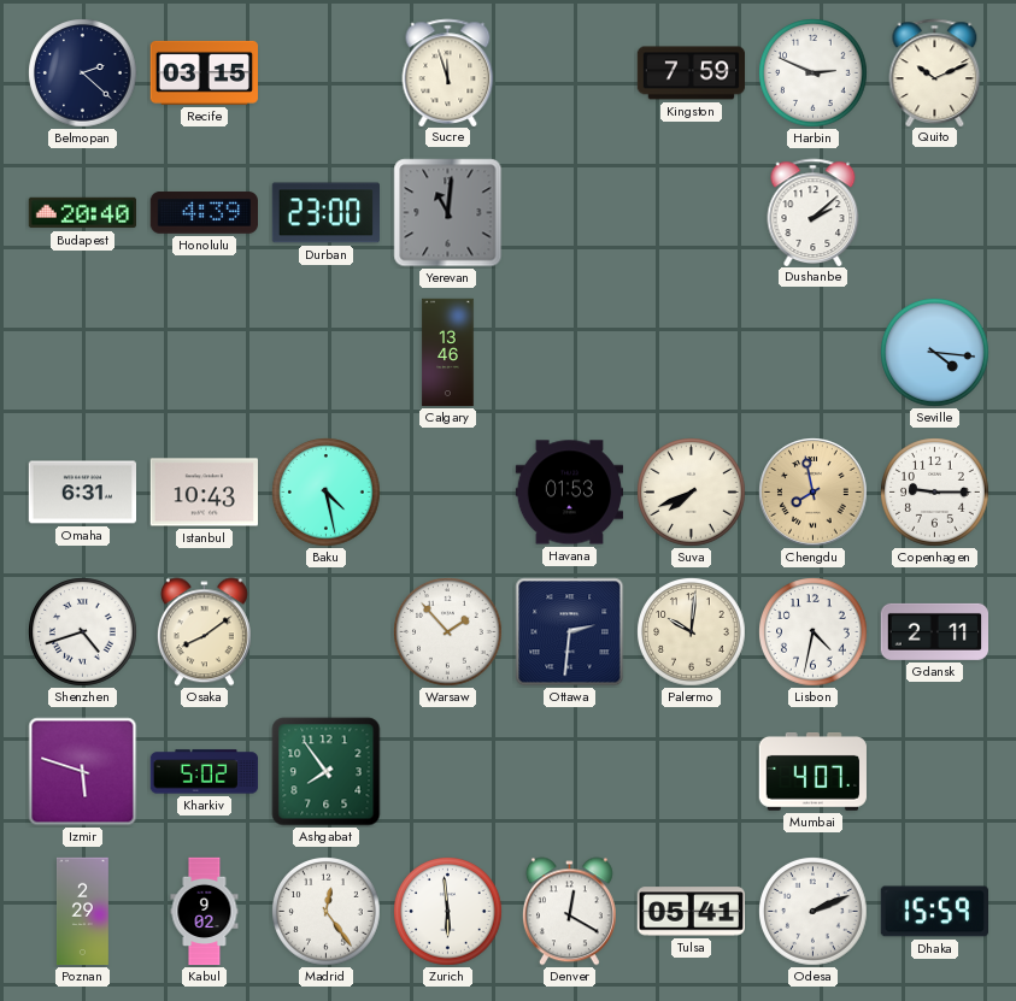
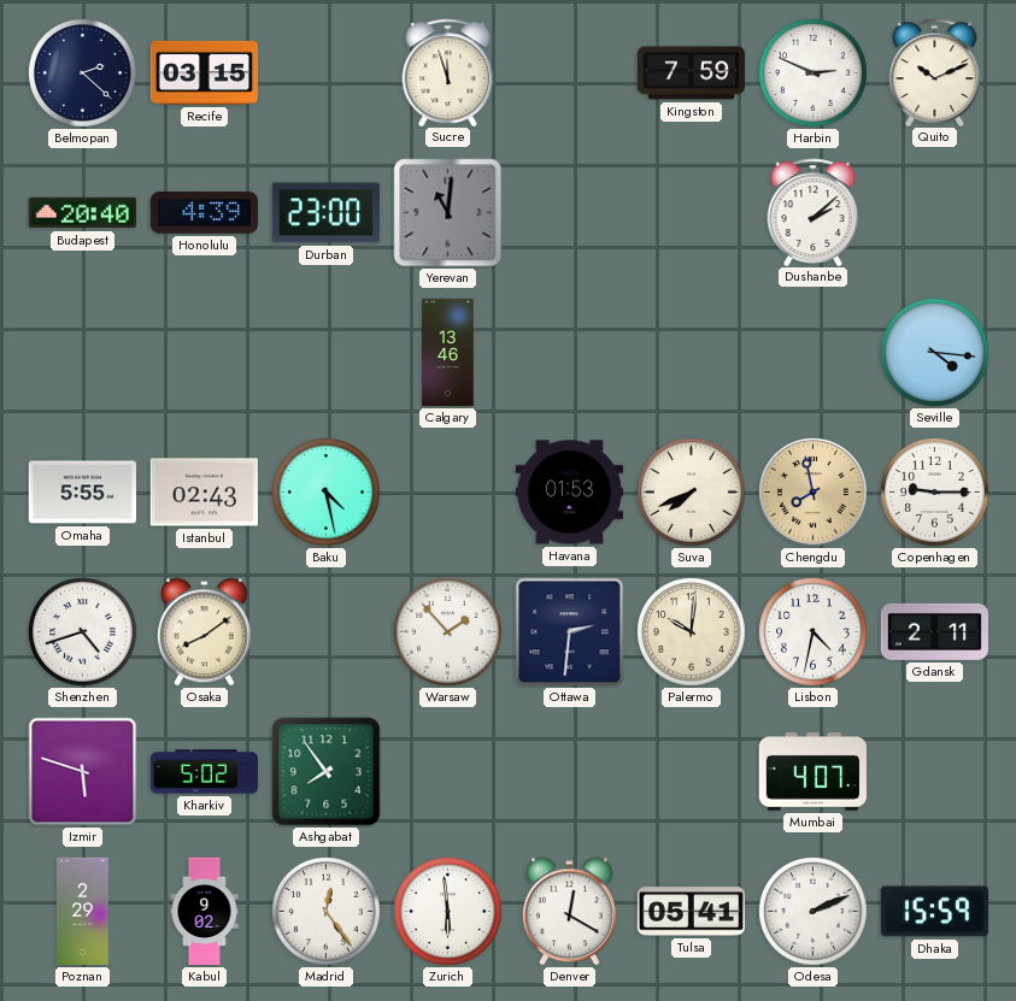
Omaha: 6:31 -> 5:55 (82, 493)
Istanbul: 10:43 -> 02:43 (204, 493)
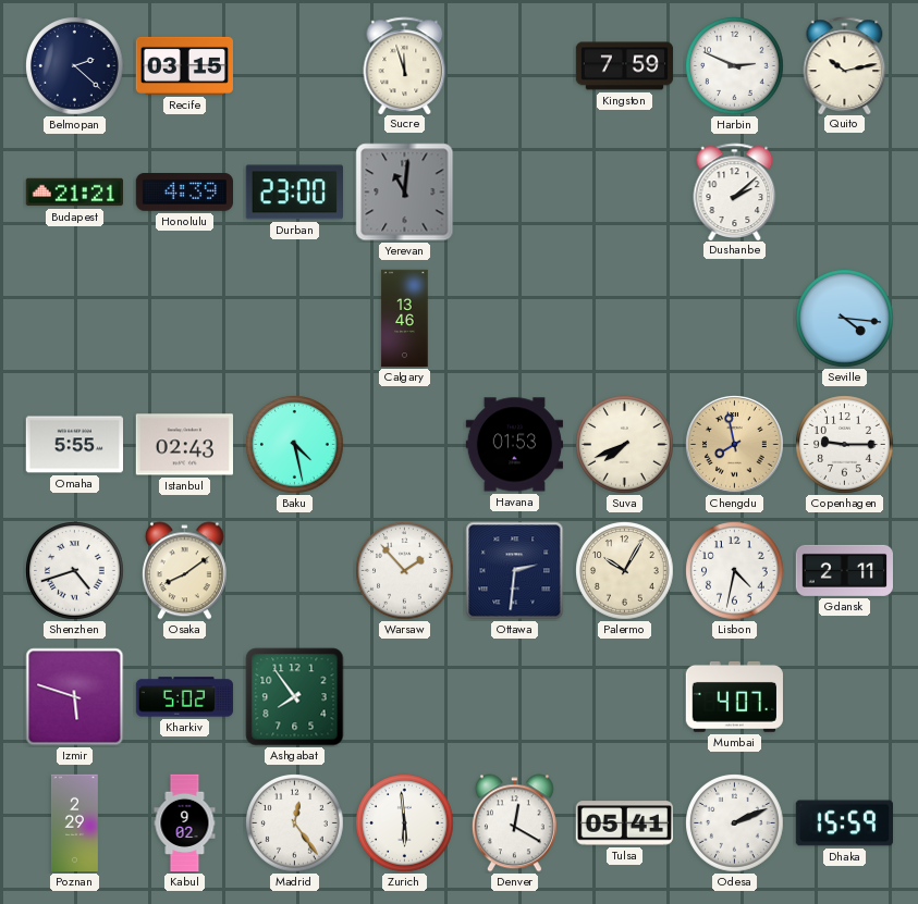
Quito: 10:11 -> 10:13 (845, 65)
Budapest: 20:40 -> 21:21 (74, 193)
Palermo: 10:01 -> 10:05 (625, 571)
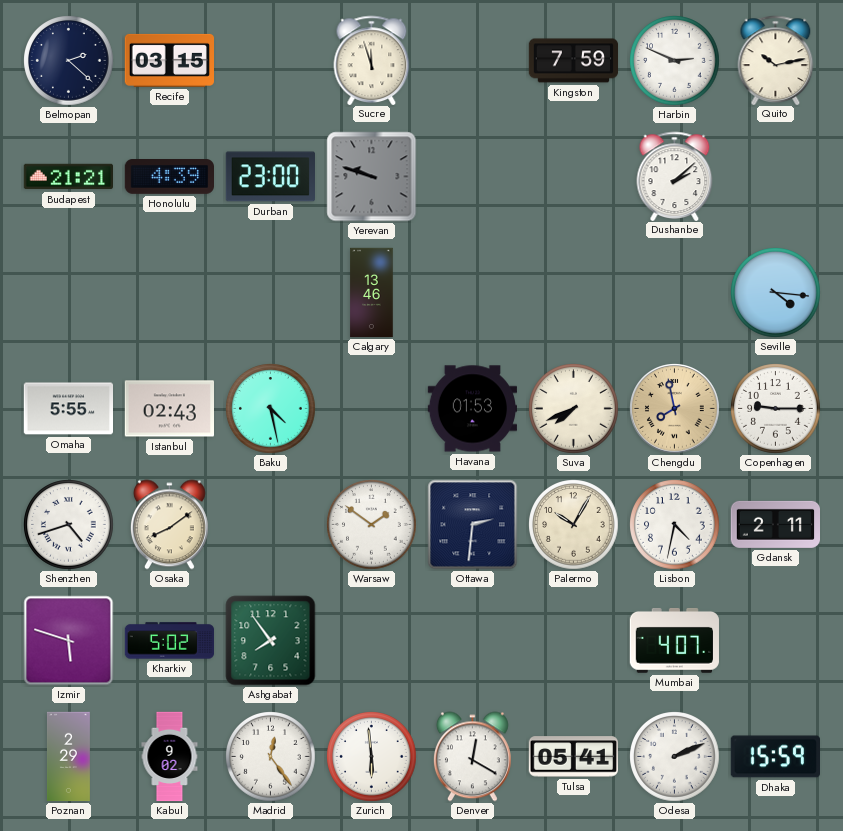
Yerevan: 11:01 -> 9:48 (372, 177)
Warsaw: 1:53 -> 1:51 (372, 525)
